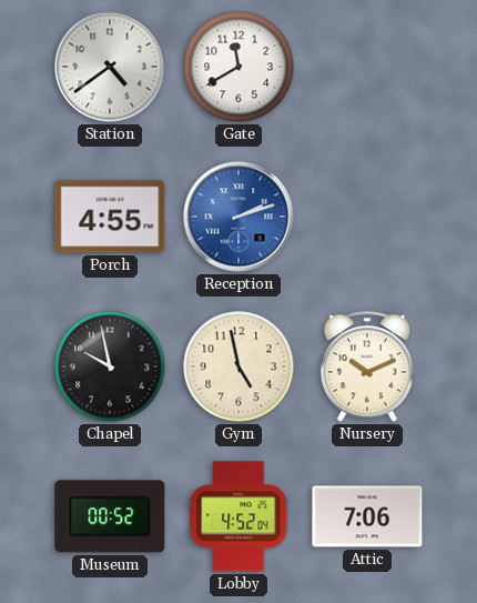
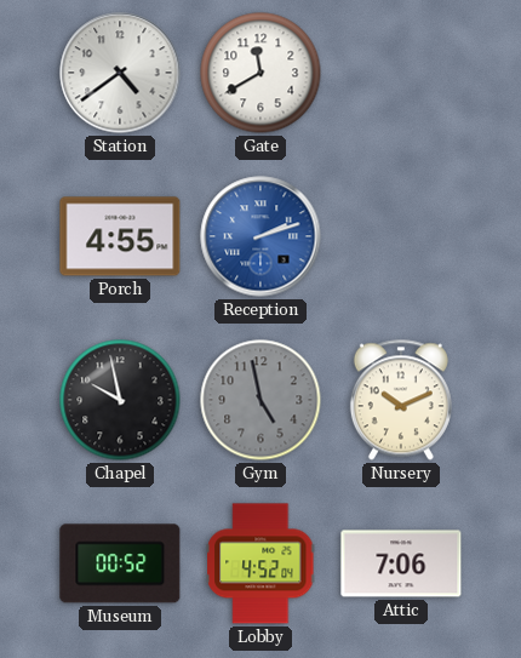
Gym dial: cream -> grey (260, 400)
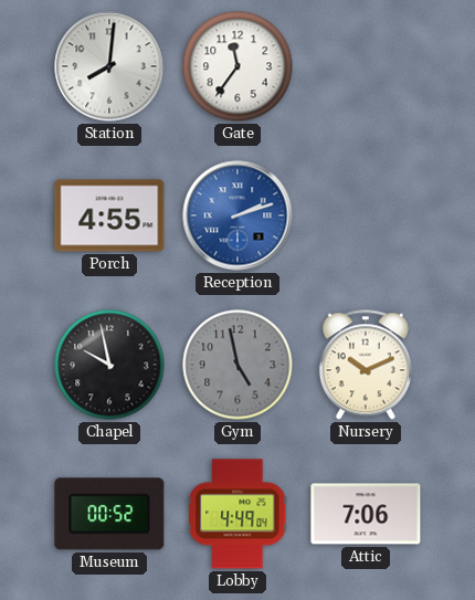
Station: 4:39 -> 8:01 (109, 66)
Gate: 11:40 -> 11:36 (237, 66)
Lobby: 4:52 -> 4:49 (239, 514)
